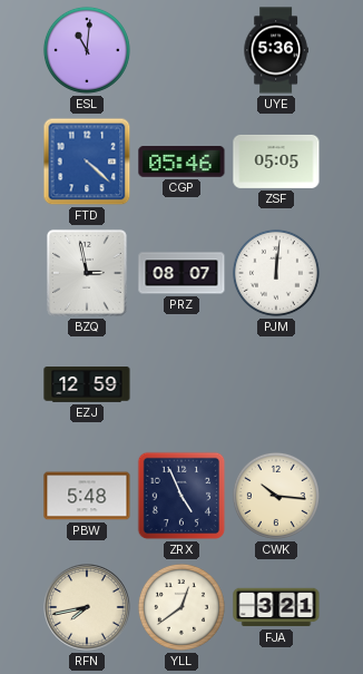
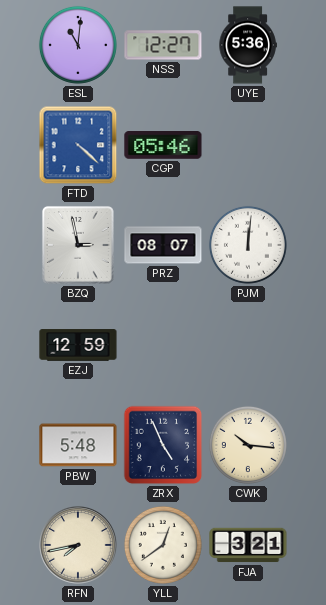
NSS: none -> 12:27 (163, 45)
ZSF: 05:05 -> none (276, 162)
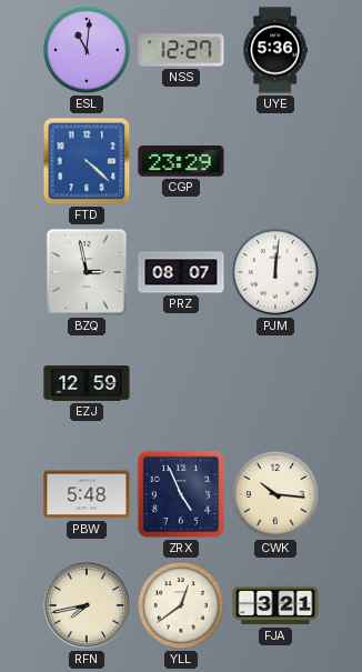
CGP: 05:46 -> 23:29 (181, 162)
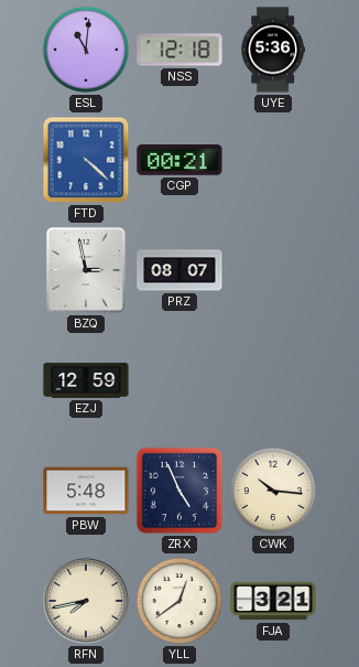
NSS: 12:27 -> 12:18 (179, 50)
CGP: 23:29 -> 00:21 (179, 161)
PJM: 12:01 -> none (275, 272)
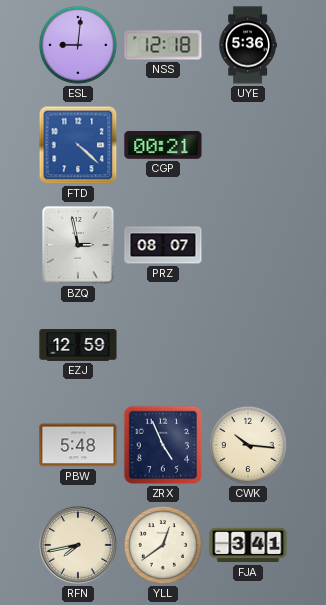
ESL: 11:01 -> 9:01 (78, 45)
FJA: 3:21 -> 3:41 (248, 545)
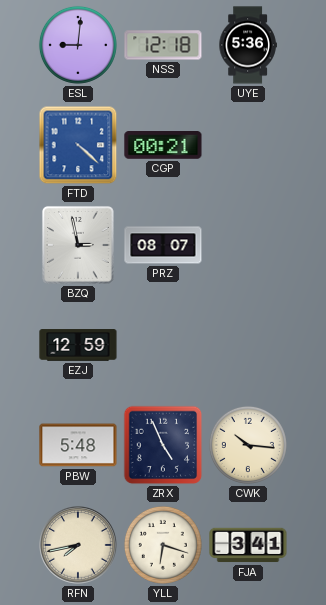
YLL: 12:39 -> 6:18 (163, 545)
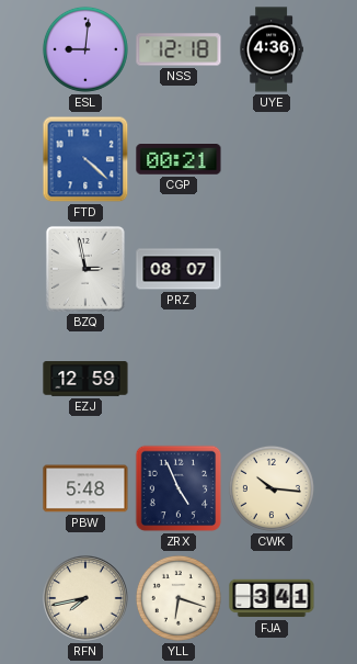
UYE: 5:36 -> 4:36 (272, 49)
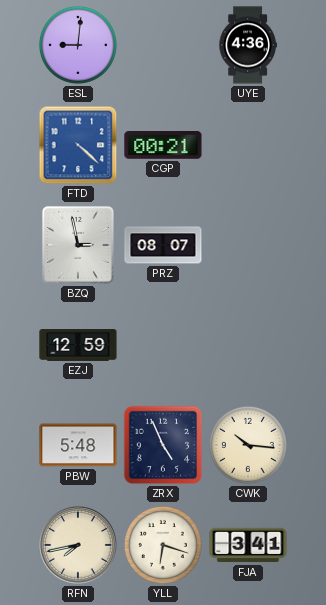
NSS: 12:18 -> none (178, 49)
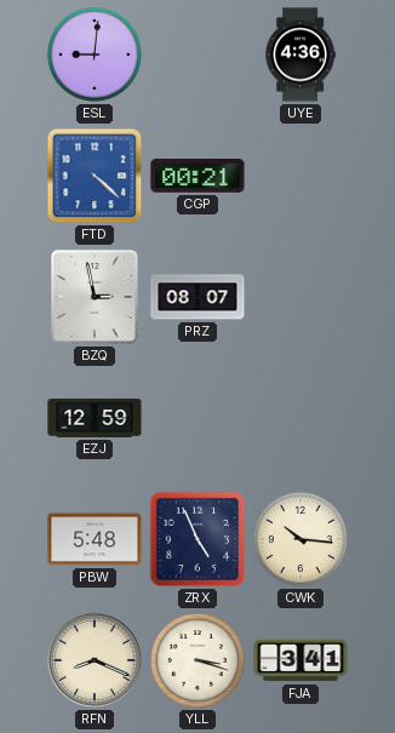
RFN: 7:43 -> 8:19 (95, 660)
YLL: 6:18 -> 3:18 (198, 660)
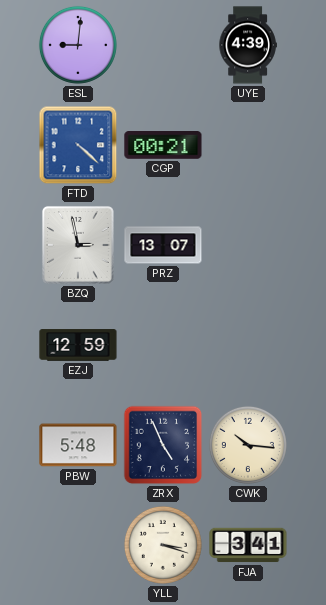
UYE: 4:36 -> 4:39 (248, 45)
PRZ: 08:07 -> 13:07 (163, 245)
RFN: 8:19 -> none (95, 660)
